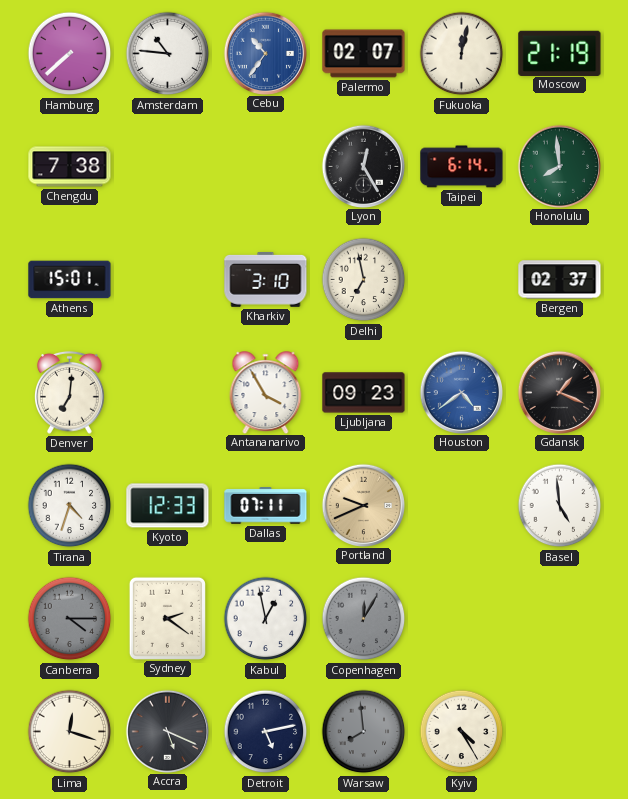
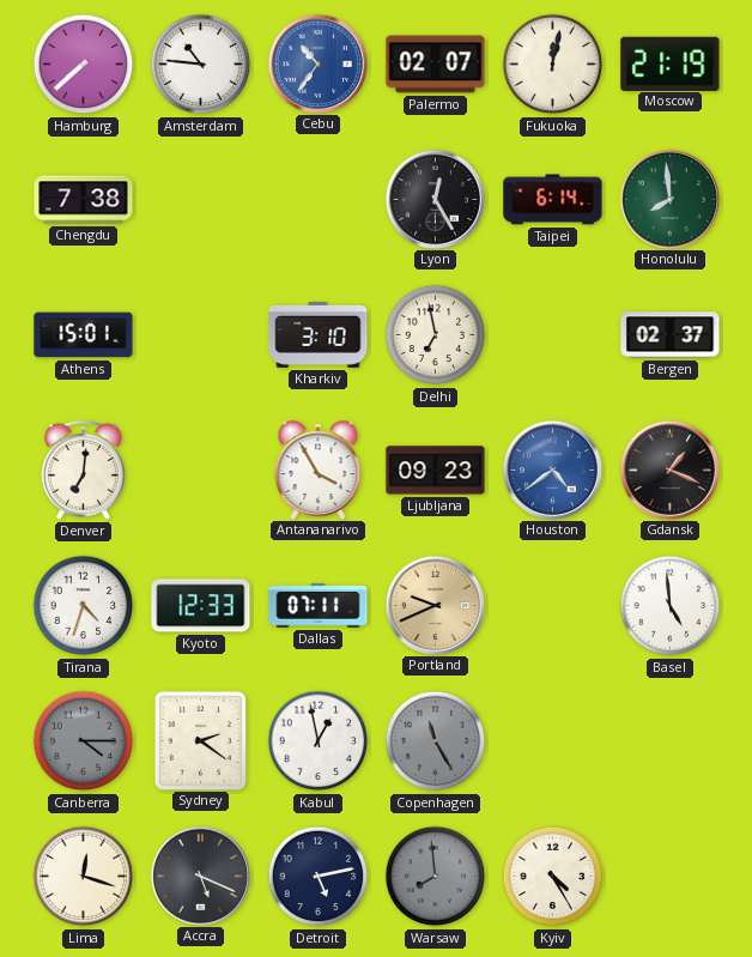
Copenhagen: 12:05 -> 11:25 (436, 741)
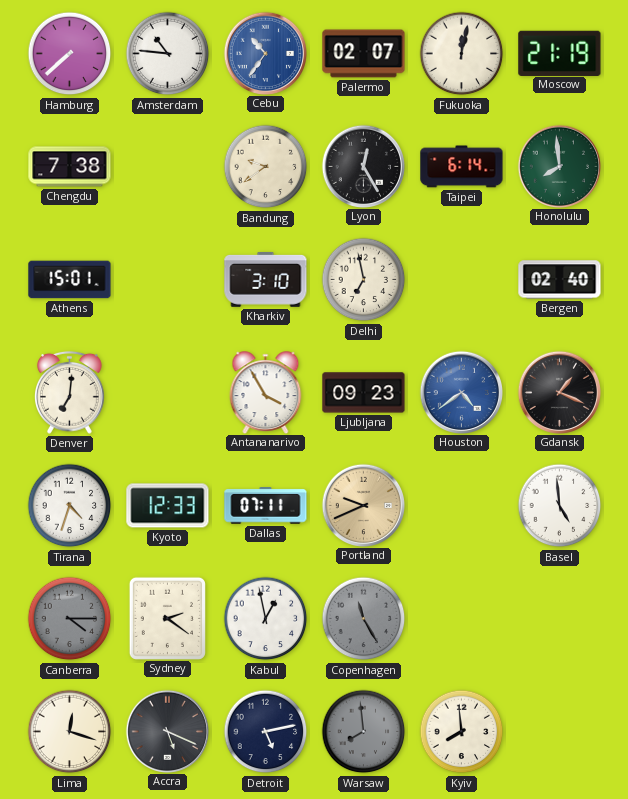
Bandung: none -> 9:39 (266, 167)
Bergen: 02:37 -> 02:40 (560, 280)
Kyiv: 4:25 -> 7:59 (462, 732)
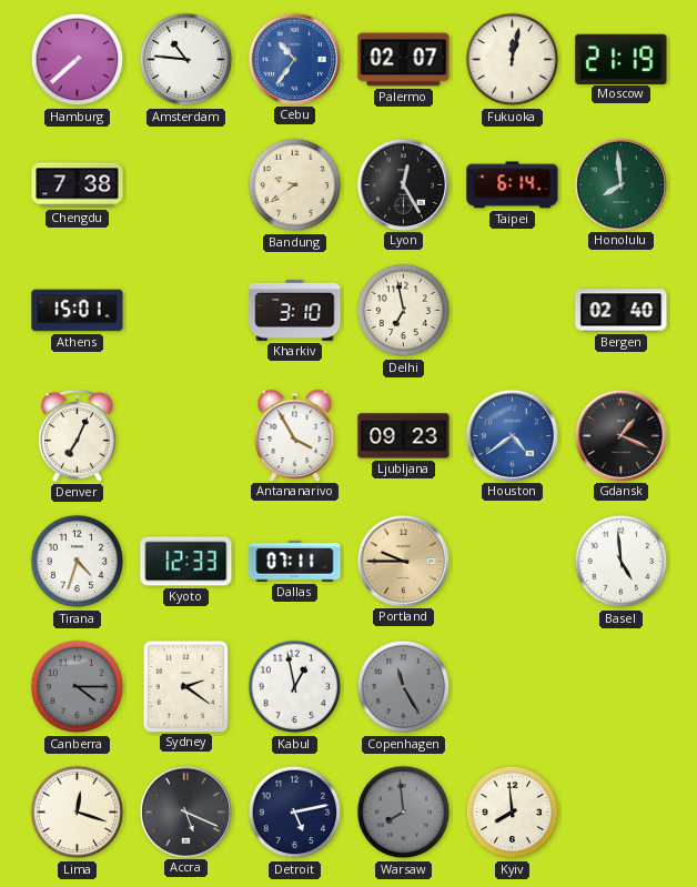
Denver: 7:01 -> 7:04 (78, 435)
Portland: 9:41 -> 9:45 (403, 561)
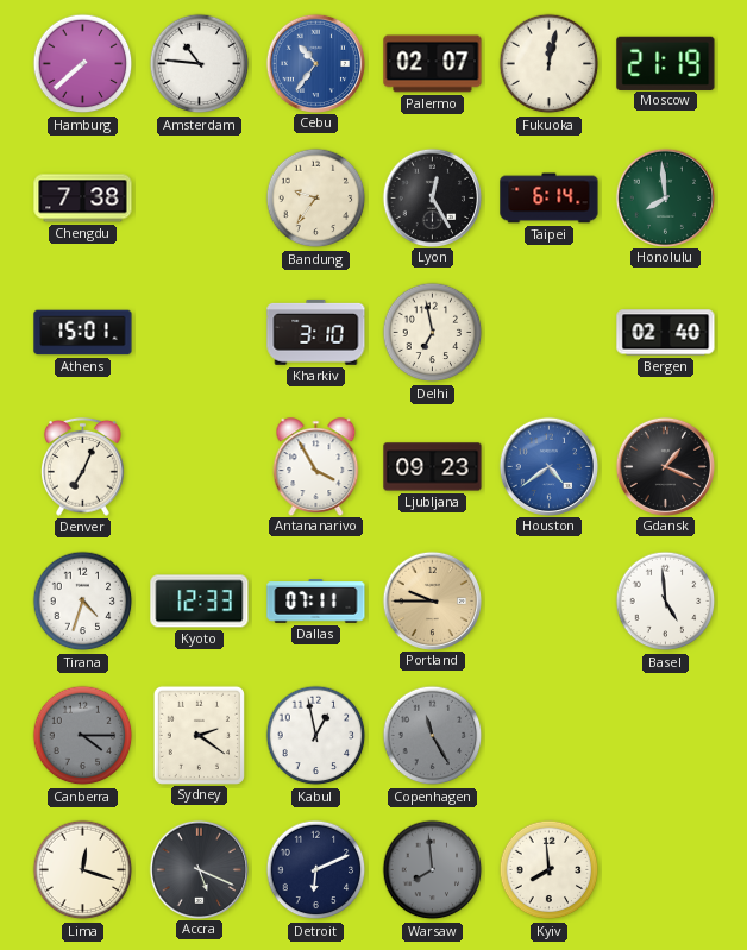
Bandung: 9:39 -> 9:36 (316, 199)
Detroit: 5:13 -> 6:11 (316, 870)
